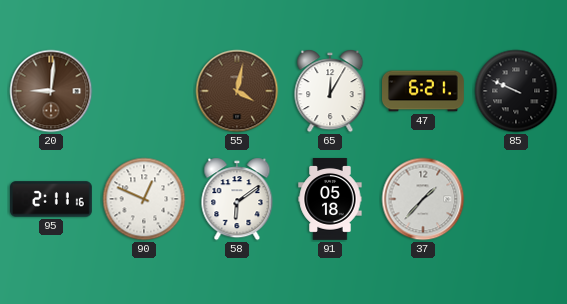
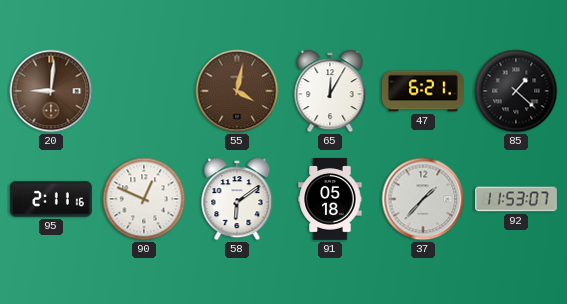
85: 9:49 -> 1:22 (516, 91)
92: none -> 11:53 (517, 199)
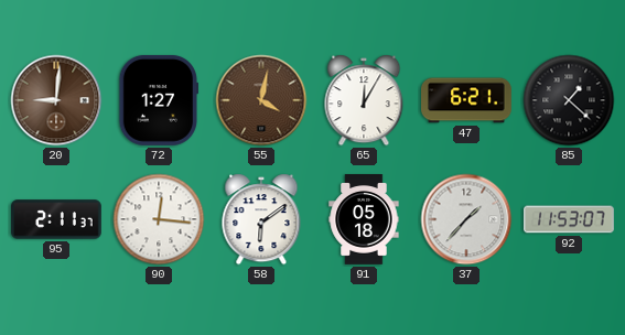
72: none -> 1:27 (159, 100)
95: 2:11:16 -> 2:11:37 (57, 219)
90: 12:49 -> 12:16 (159, 219)
